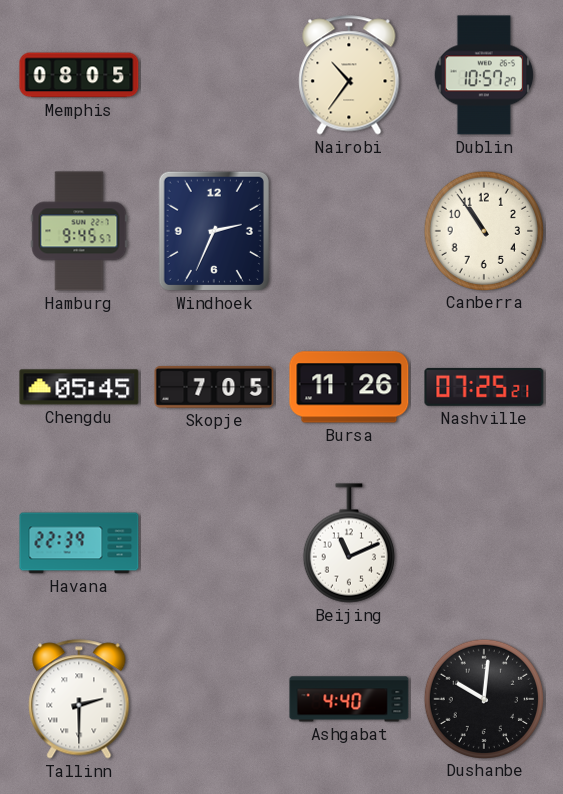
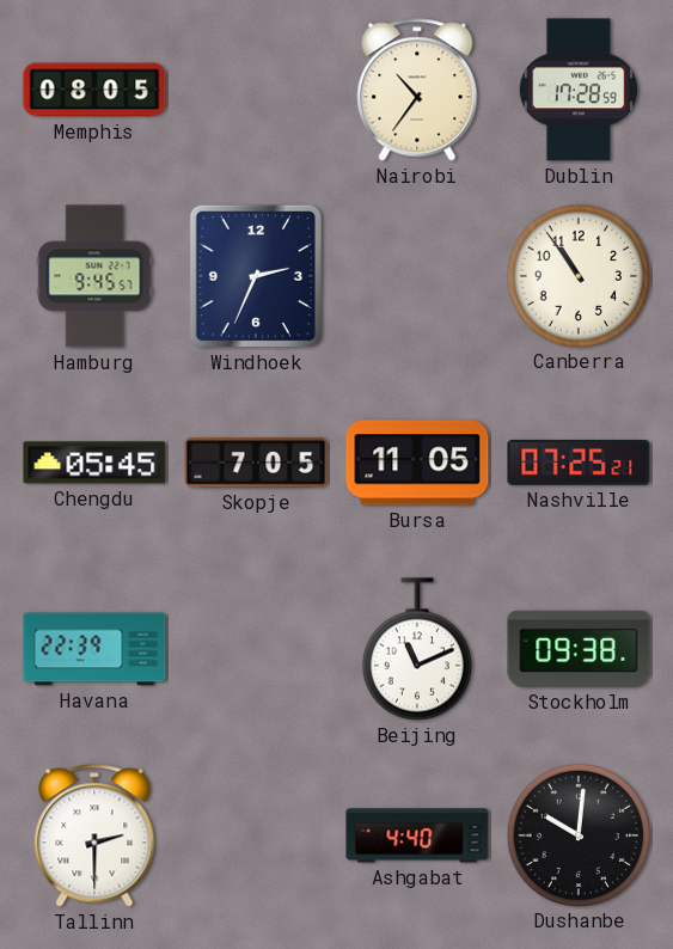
Dublin: 10:57 -> 17:28 (579, 90)
Bursa: 11:26 -> 11:05 (417, 463)
Stockholm: none -> 09:38 (579, 649)
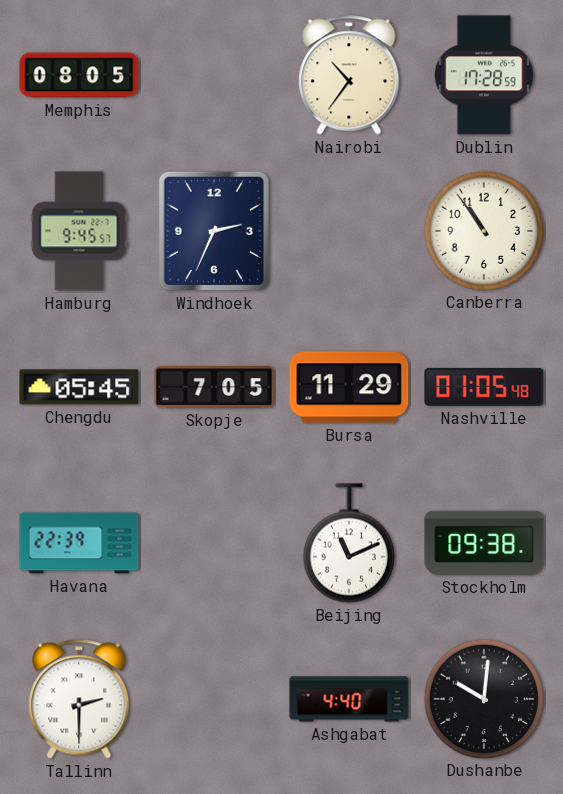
Bursa: 11:05 -> 11:29 (349, 387)
Nashville: 07:25 -> 01:05 (484, 387)
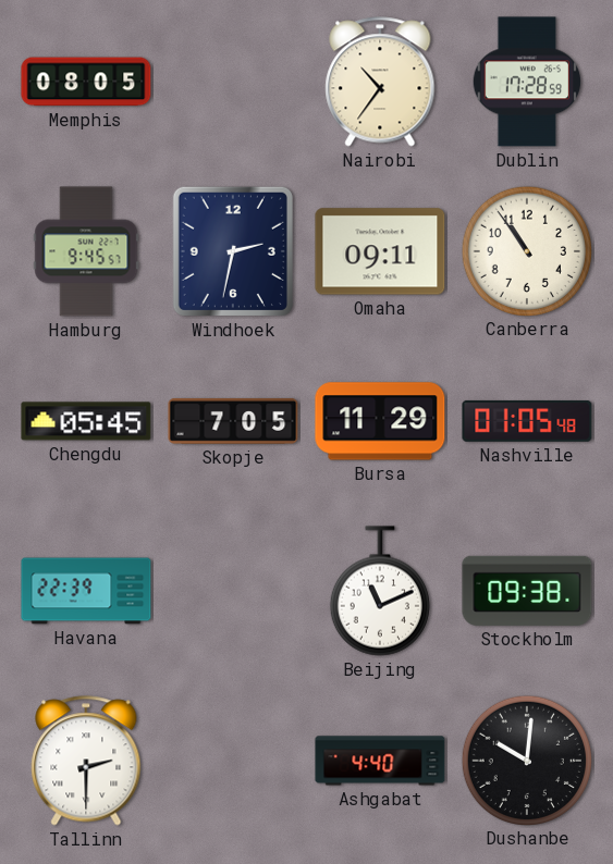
Windhoek: 2:34 -> 2:32 (233, 251)
Omaha: none -> 09:11 (380, 251)
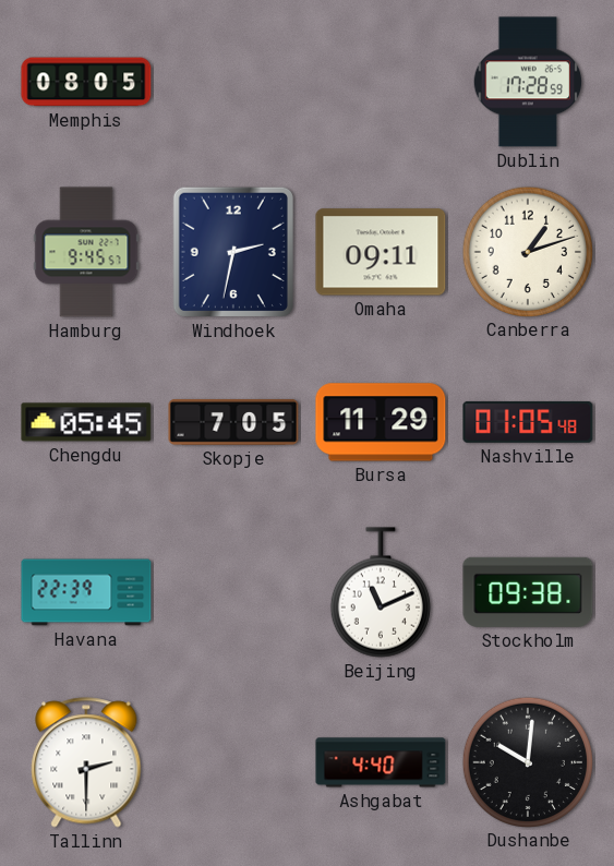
Nairobi: 10:36 -> none (380, 82)
Canberra: 10:54 -> 1:12 (527, 251)
